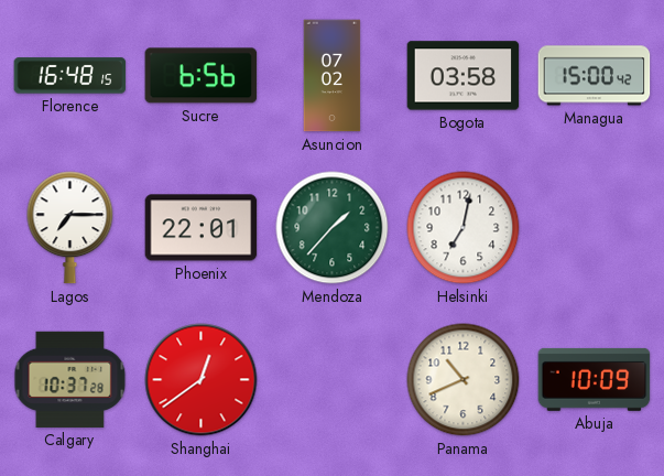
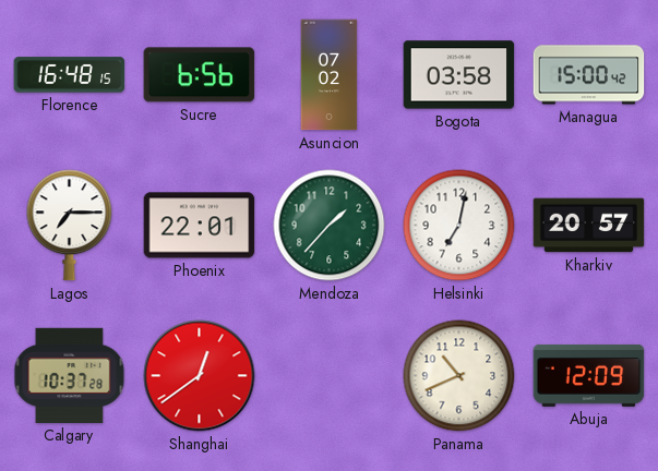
Kharkiv: none -> 20:57 (589, 226)
Abuja: 10:09 -> 12:09 (589, 375)
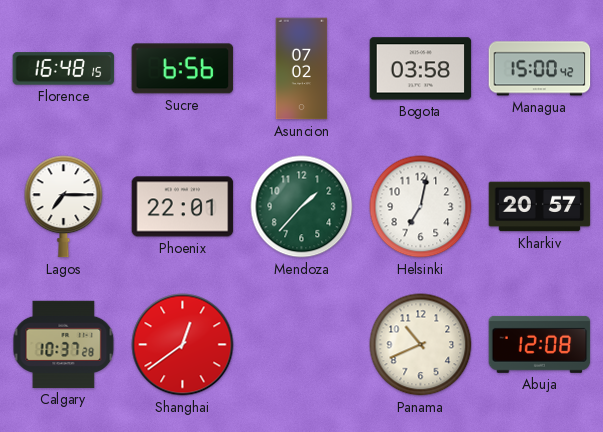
Abuja: 12:09 -> 12:08 (540, 344)
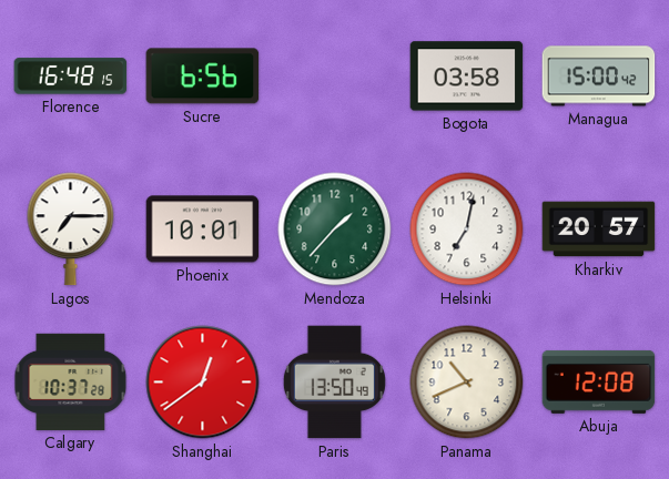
Asuncion: 07:02 -> none (302, 69)
Phoenix: 22:01 -> 10:01 (203, 230)
Paris: none -> 13:50 (334, 383)
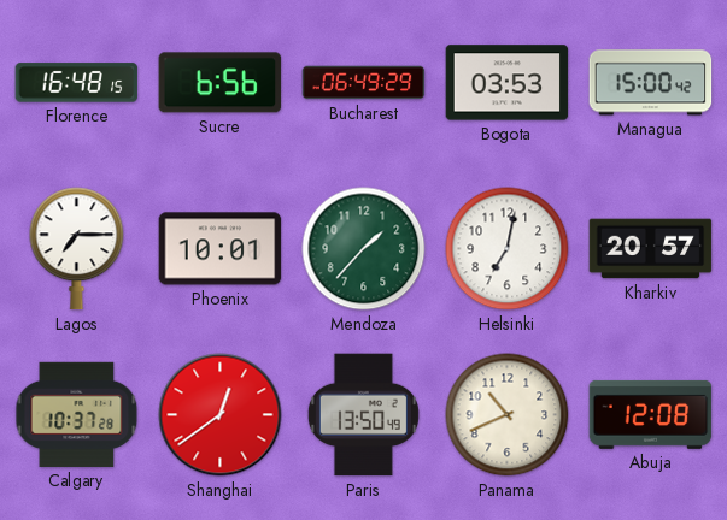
Bucharest: none -> 06:49 (364, 83)
Bogota: 03:58 -> 03:53 (508, 83)
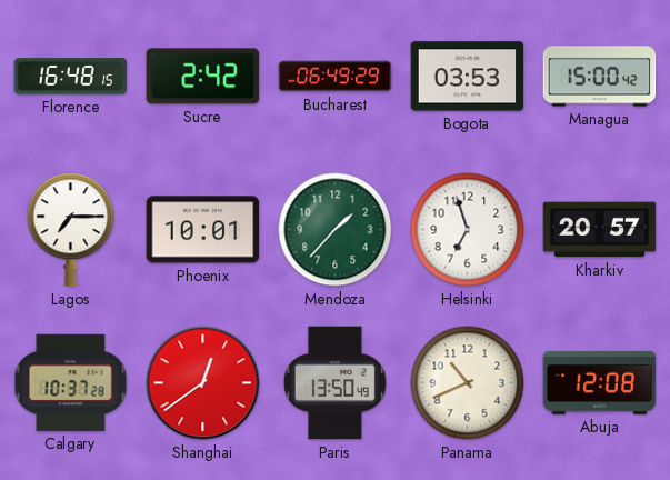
Sucre: 6:56 -> 2:42 (203, 77)
Helsinki: 7:02 -> 6:57 (468, 230)
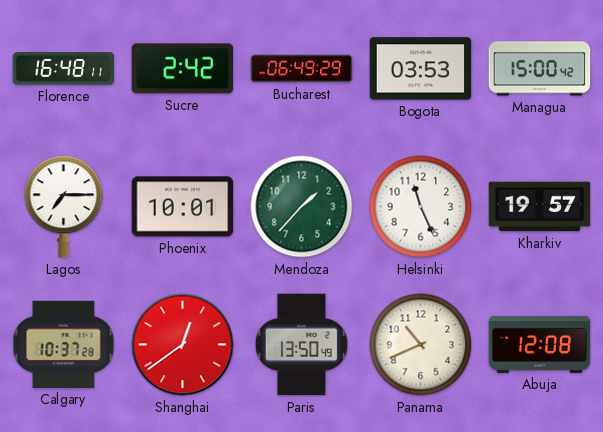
Florence: 16:48:15 -> 16:48:11 (64, 69)
Helsinki: 6:57 -> 11:26 (421, 207)
Kharkiv: 20:57 -> 19:57 (540, 207)
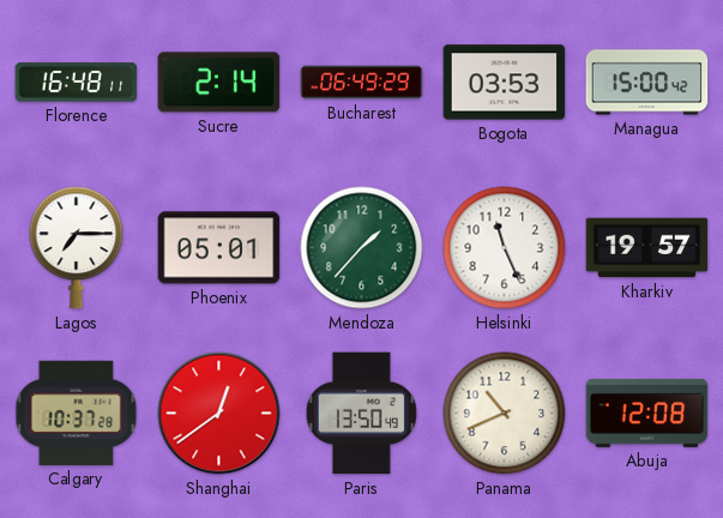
Sucre: 2:42 -> 2:14 (219, 83)
Phoenix: 10:01 -> 05:01 (219, 248)
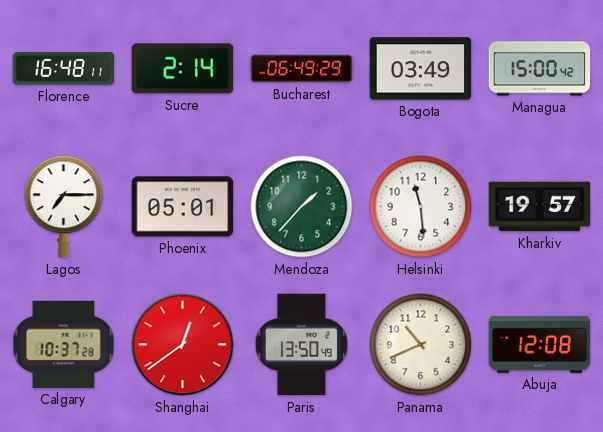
Bogota: 03:53 -> 03:49 (421, 69)
Helsinki: 11:26 -> 11:29 (421, 207)
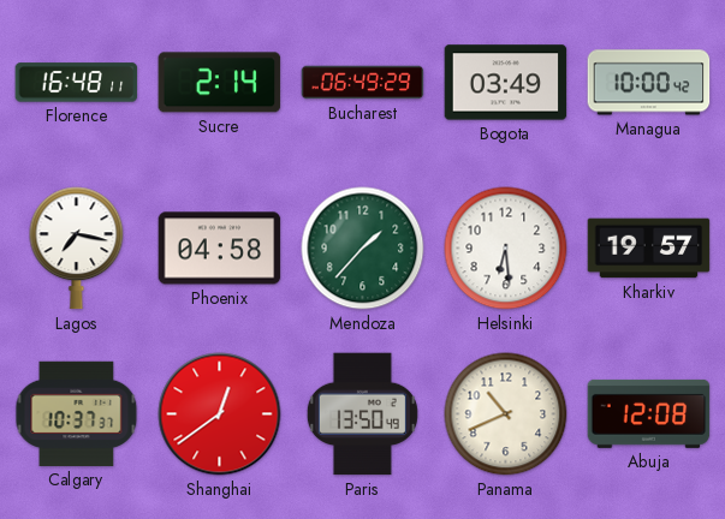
Managua: 15:00 -> 10:00 (649, 83)
Lagos: 7:15 -> 7:17 (77, 249)
Phoenix: 05:01 -> 04:58 (220, 249)
Helsinki: 11:29 -> 6:29 (506, 249)
Calgary: 10:37:28 -> 10:37:37 (77, 413)
